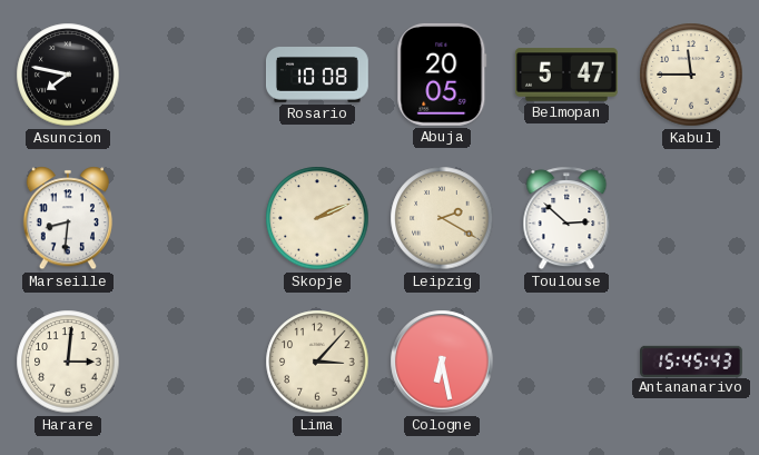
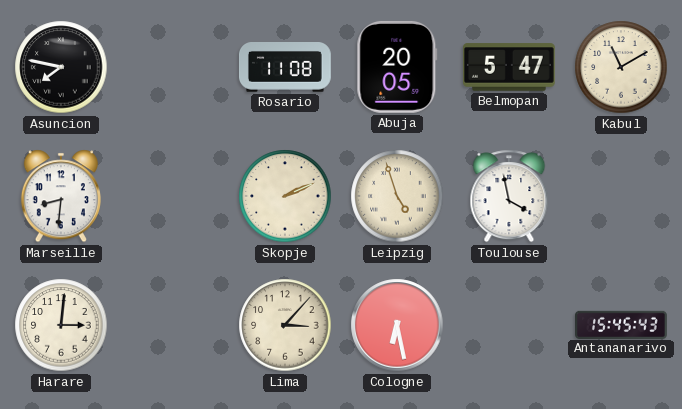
Rosario: 10:08 -> 11:08 (285, 68)
Kabul: 11:45 -> 11:10 (621, 67)
Leipzig: 2:20 -> 4:57 (397, 196)
Toulouse: 2:52 -> 3:58 (509, 196)
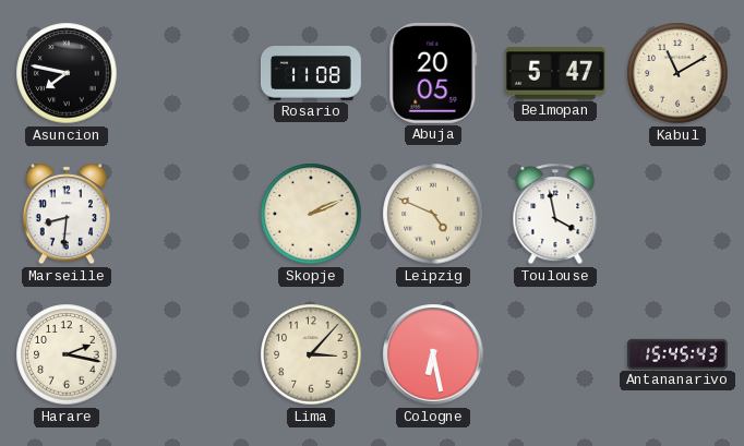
Leipzig: 4:57 -> 4:49 (433, 214)
Harare: 3:01 -> 2:17 (67, 354)
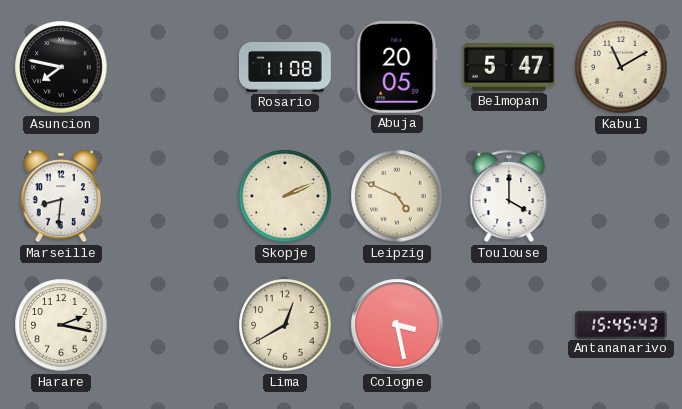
Toulouse: 3:58 -> 4:00 (509, 196)
Lima: 3:07 -> 12:40 (285, 325)
Cologne: 6:28 -> 3:28 (397, 325)
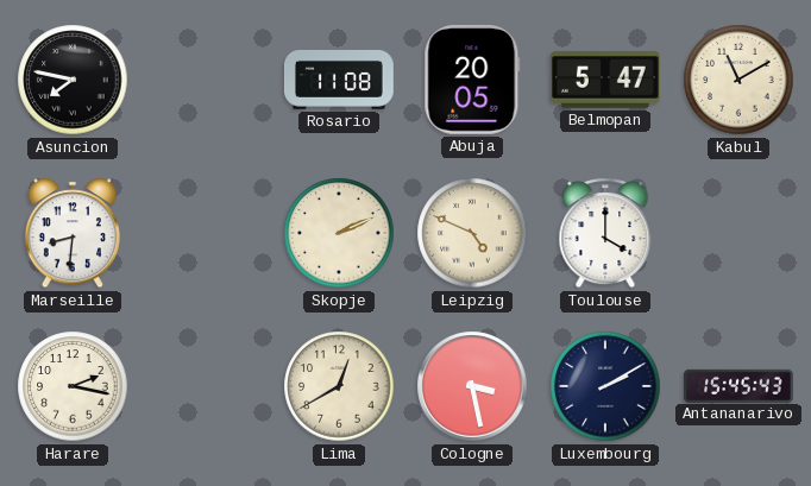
Luxembourg: none -> 2:10 (605, 386)
